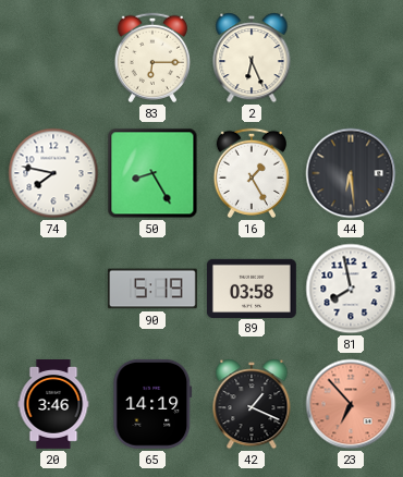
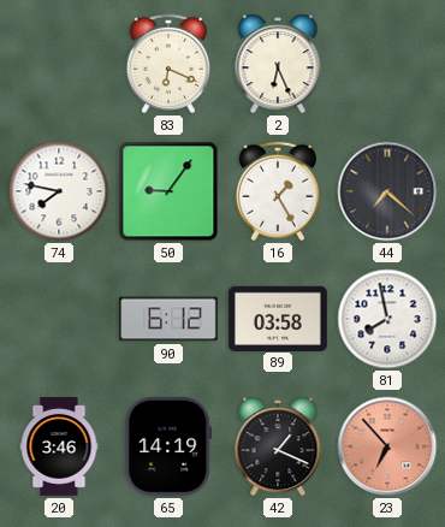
83: 6:15 -> 6:19 (167, 64)
50: 8:25 -> 9:06 (168, 191)
44: 6:29 -> 7:22 (387, 191)
90: 5:19 -> 6:12 (168, 319)
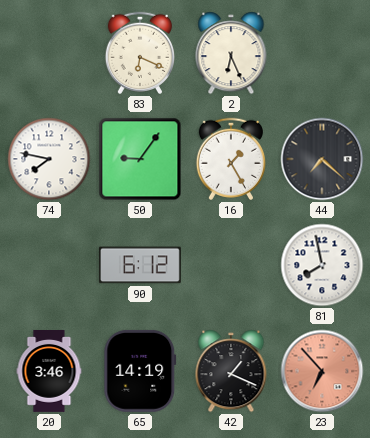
89: 03:58 -> none (278, 318)
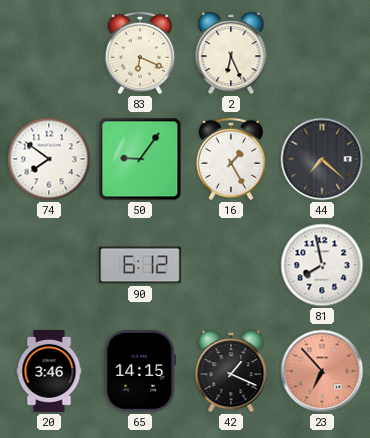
74: 7:47 -> 7:51 (49, 159)
65: 14:19 -> 14:15 (140, 371)
